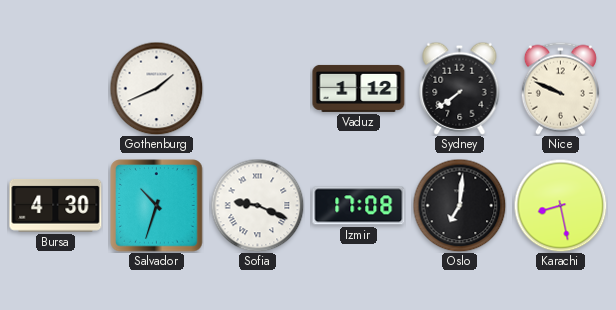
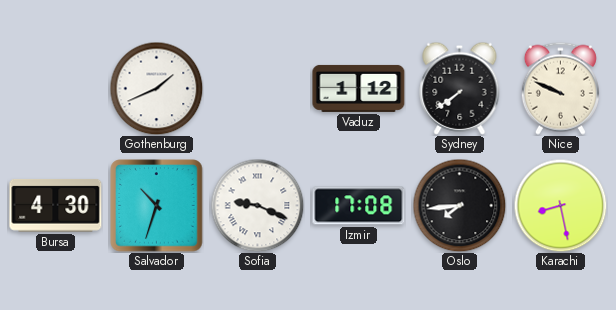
Oslo: 7:01 -> 7:44 (459, 205)
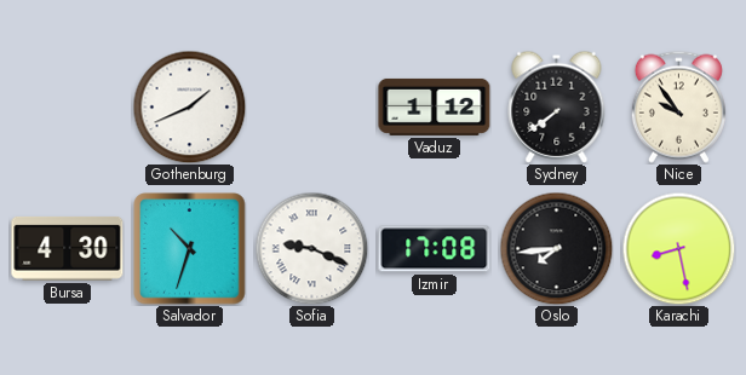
Nice: 9:49 -> 9:54 (678, 106)
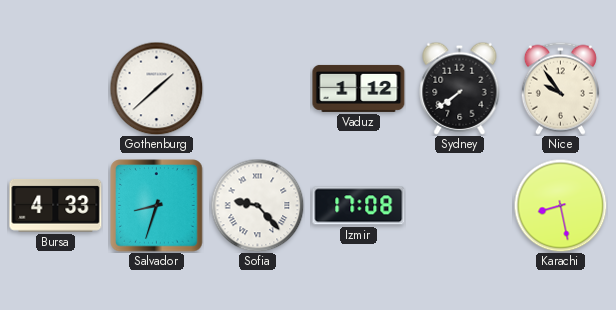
Gothenburg: 1:41 -> 1:38 (156, 88)
Bursa: 4:30 -> 4:33 (56, 205)
Salvador: 10:33 -> 8:33 (157, 206)
Sofia: 9:19 -> 9:23 (257, 205)
Oslo: 7:44 -> none (556, 248)
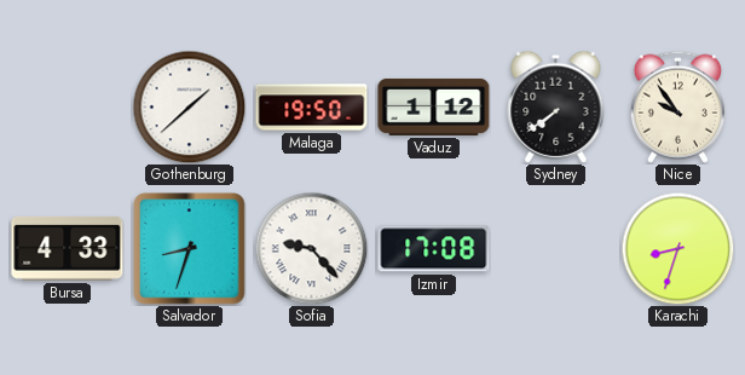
Malaga: none -> 19:50 (312, 108)
Karachi: 8:28 -> 8:33 (677, 248)
